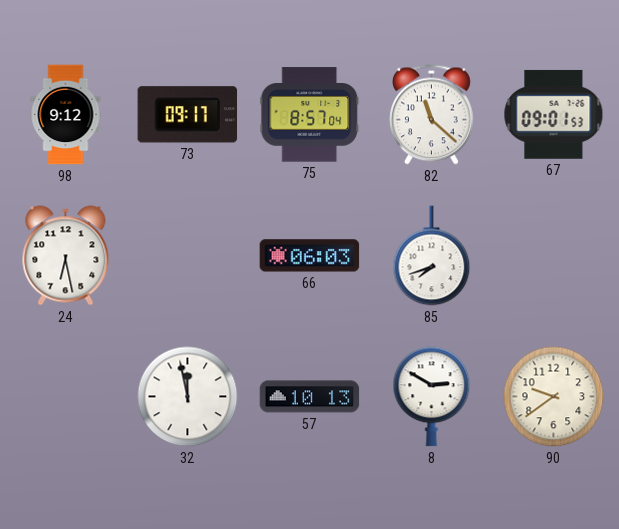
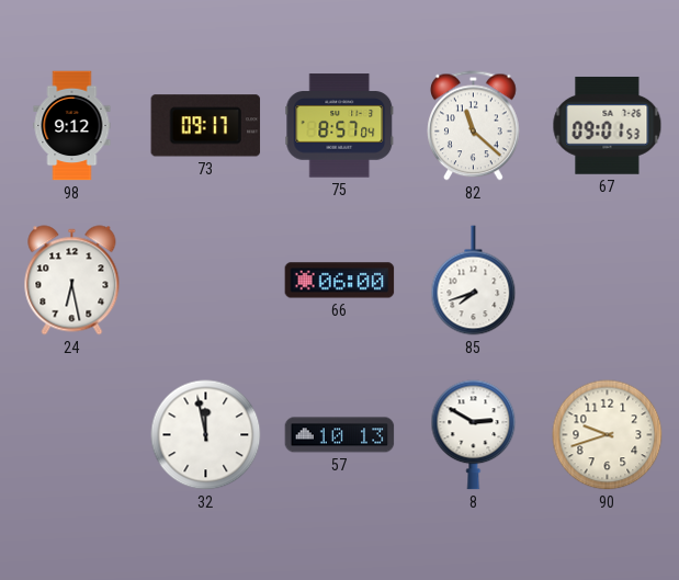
66: 06:03 -> 06:00 (340, 281)
90: 9:39 -> 9:42 (608, 435)
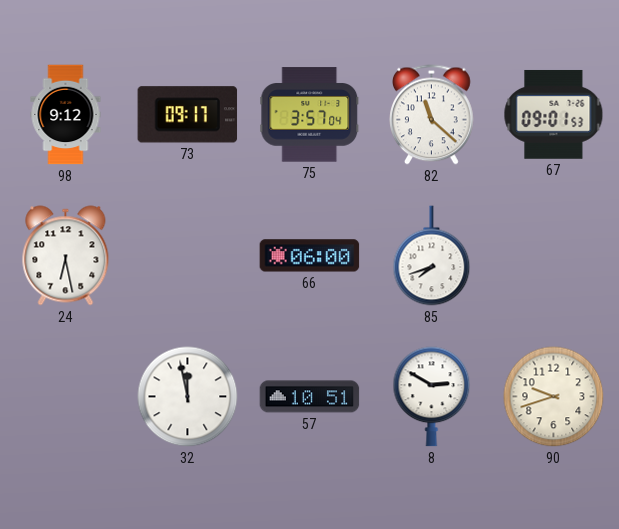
75: 8:57 -> 3:57 (310, 115)
57: 10:13 -> 10:51 (310, 397)
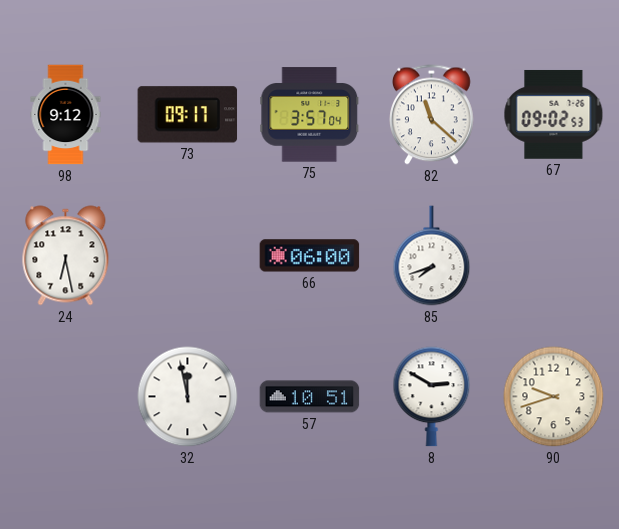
67: 09:01 -> 09:02 (554, 114)
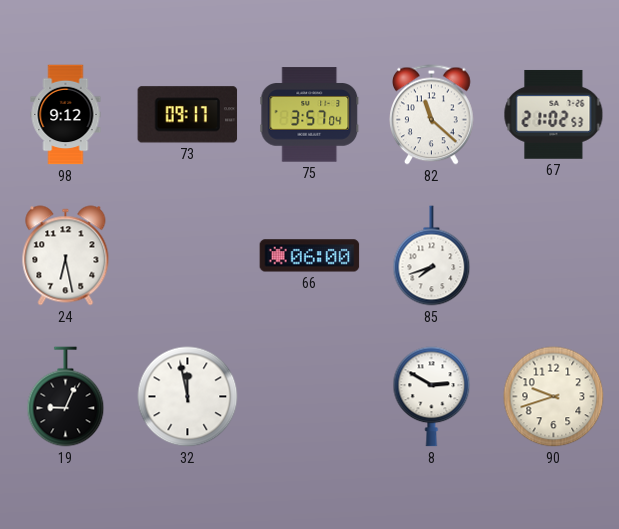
67: 09:02 -> 21:02 (554, 114)
19: none -> 9:04 (66, 397)
57: 10:51 -> none (310, 397)
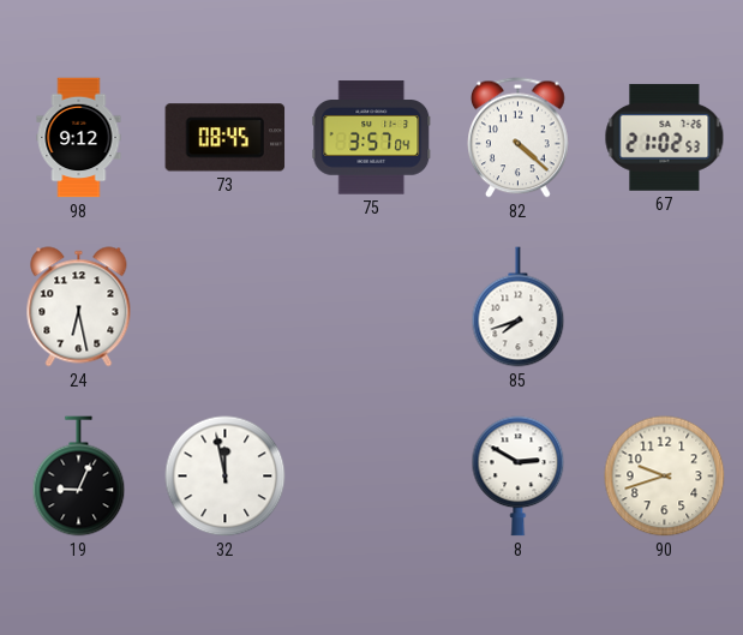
73: 09:17 -> 08:45 (226, 138)
82: 11:22 -> 4:22 (519, 138)
66: 06:00 -> none (310, 256)
